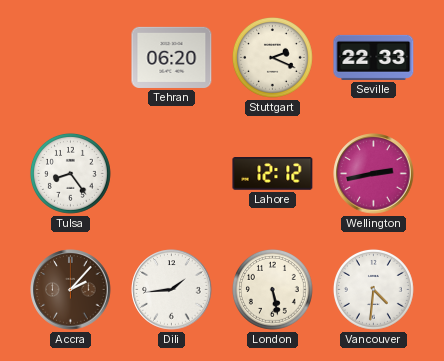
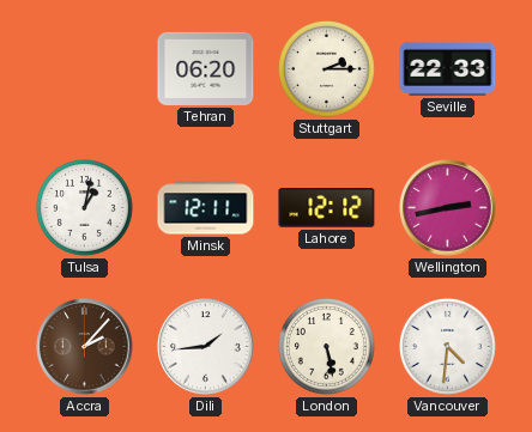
Stuttgart: 2:19 -> 2:15 (326, 68)
Tulsa: 8:24 -> 1:02 (84, 207)
Minsk: none -> 12:11 (206, 208)
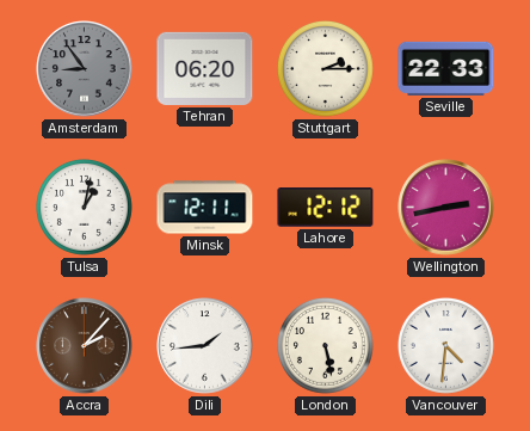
Amsterdam: none -> 8:54 (85, 69)
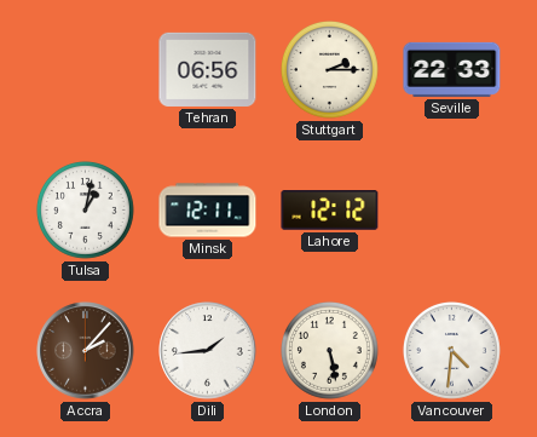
Amsterdam: 8:54 -> none (85, 69)
Tehran: 06:20 -> 06:56 (208, 69)
Wellington: 2:43 -> none (446, 208)
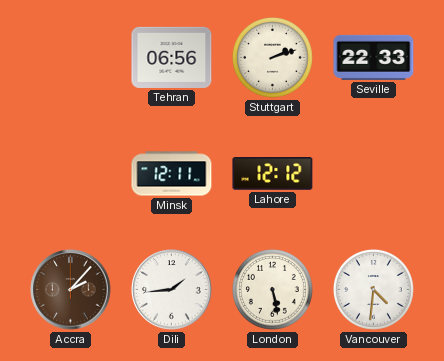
Stuttgart: 2:15 -> 2:12 (272, 57)
Tulsa: 1:02 -> none (85, 209)
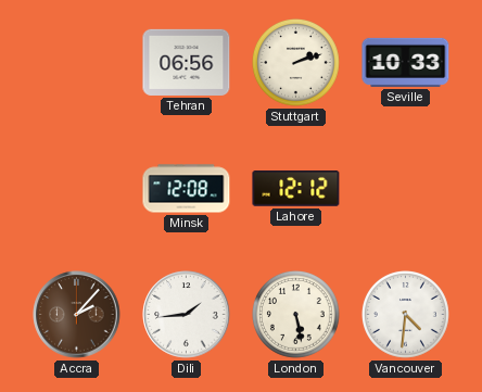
Seville: 22:33 -> 10:33 (406, 62)
Minsk: 12:11 -> 12:08 (187, 189)
